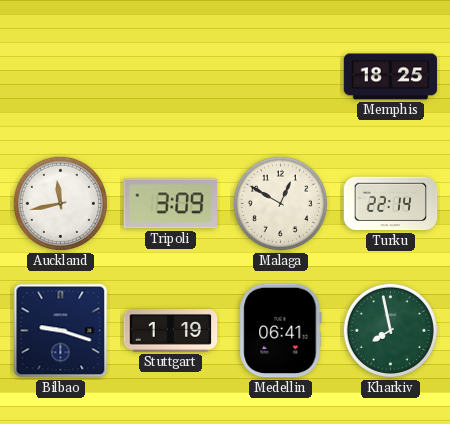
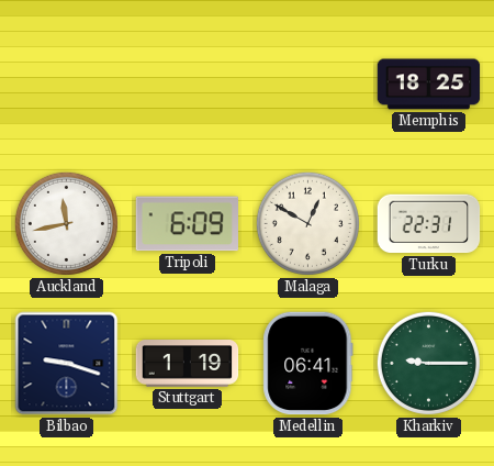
Tripoli: 3:09 -> 6:09 (187, 224)
Turku: 22:14 -> 22:31 (429, 224)
Kharkiv: 7:58 -> 9:15 (428, 363)
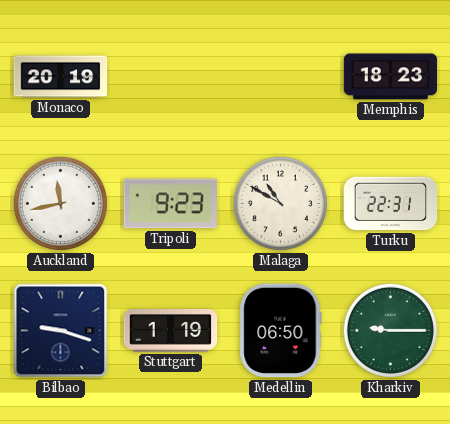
Monaco: none -> 20:19 (61, 77)
Memphis: 18:25 -> 18:23 (391, 77)
Tripoli: 6:09 -> 9:23 (170, 204)
Malaga: 12:50 -> 10:50 (280, 203)
Medellin: 06:41 -> 06:50 (281, 331)
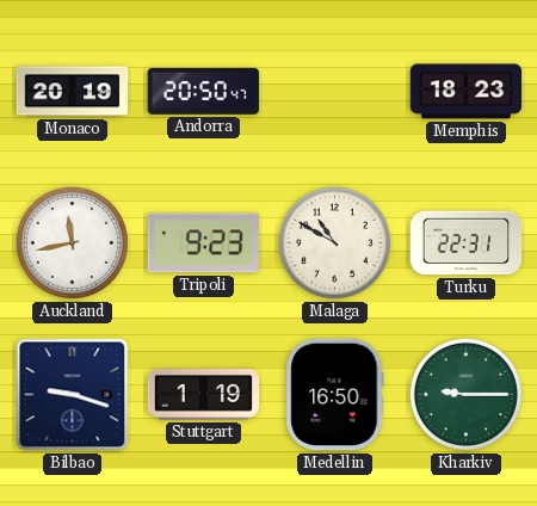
Andorra: none -> 20:50 (204, 91)
Medellin: 06:50 -> 16:50 (335, 395)
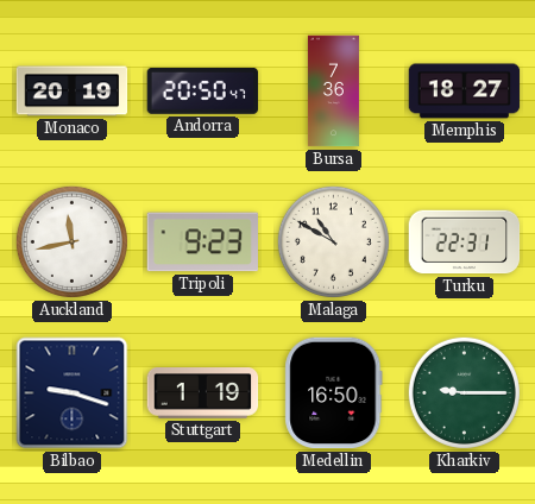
Bursa: none -> 7:36 (333, 92)
Memphis: 18:23 -> 18:27 (465, 92)
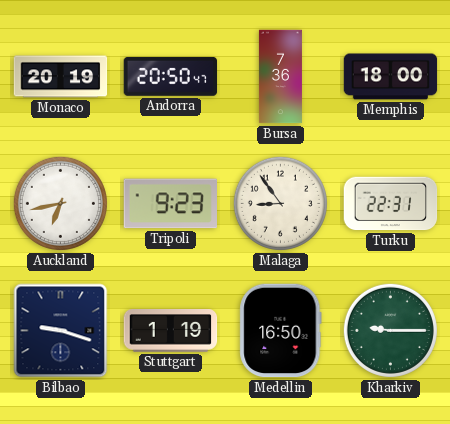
Memphis: 18:27 -> 18:00 (391, 77)
Auckland: 11:43 -> 6:43 (60, 203)
Malaga: 10:50 -> 8:54 (280, 203)
